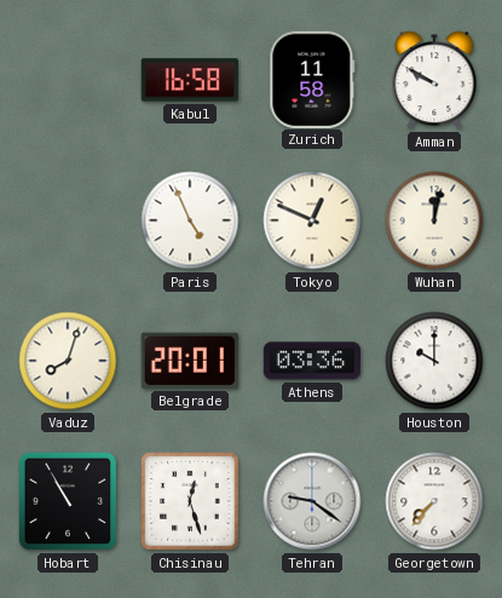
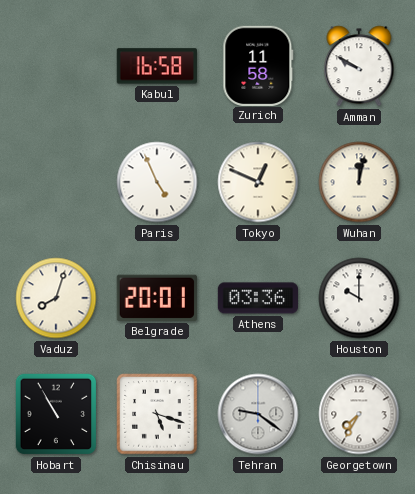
Chisinau: 12:27 -> 5:18 (157, 414)
Georgetown: 7:37 -> 7:35 (359, 414)
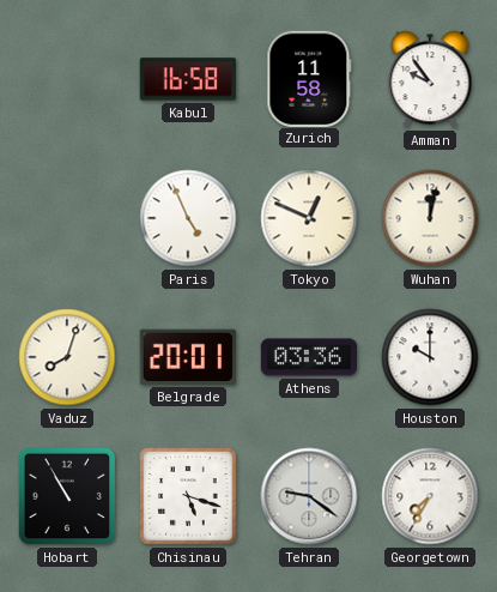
Amman: 9:50 -> 9:54 (430, 79)
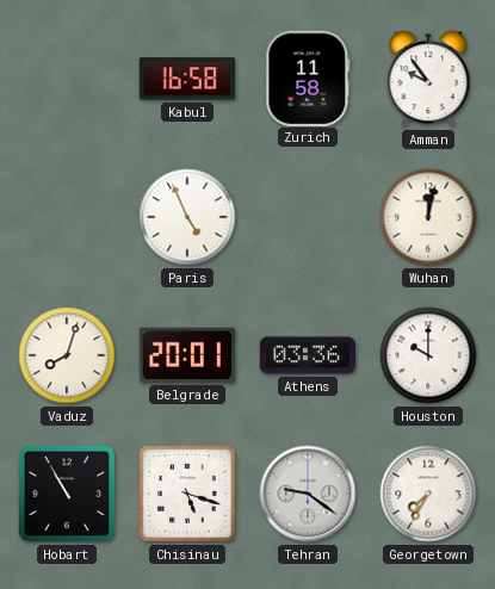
Tokyo: 12:49 -> none (309, 218)
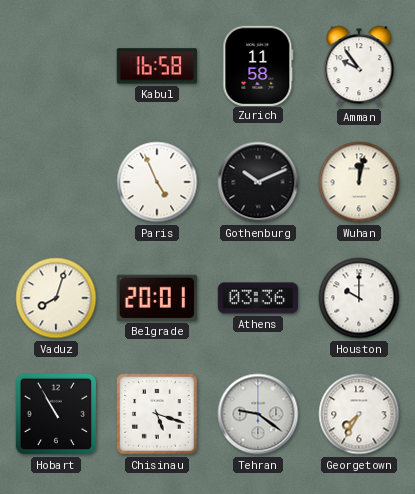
Gothenburg: none -> 10:11 (258, 182)
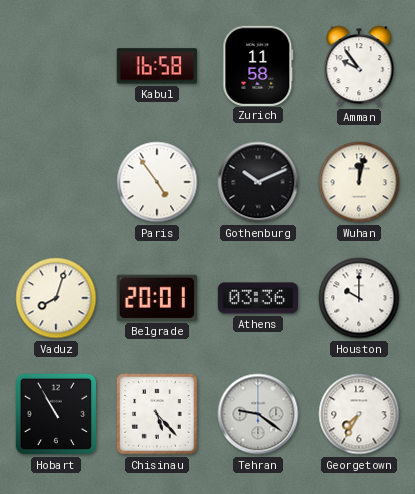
Paris: 4:56 -> 4:54 (157, 182)
Chisinau: 5:18 -> 5:23 (157, 414)
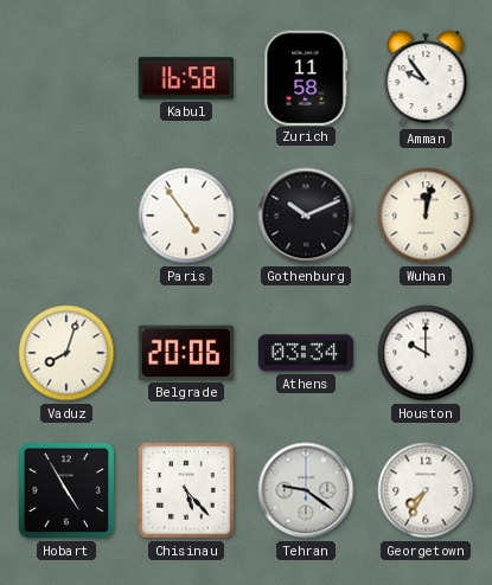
Belgrade: 20:01 -> 20:06 (186, 353)
Athens: 03:36 -> 03:34 (306, 353)
Hobart: 10:55 -> 4:55 (66, 490)
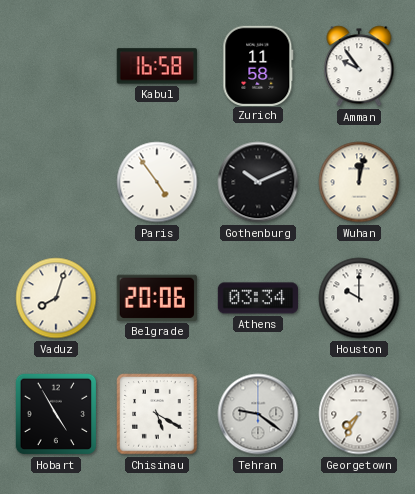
Chisinau: 5:23 -> 5:20 (157, 414)
